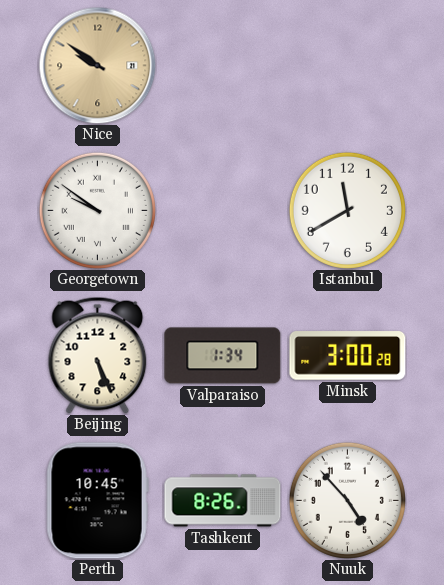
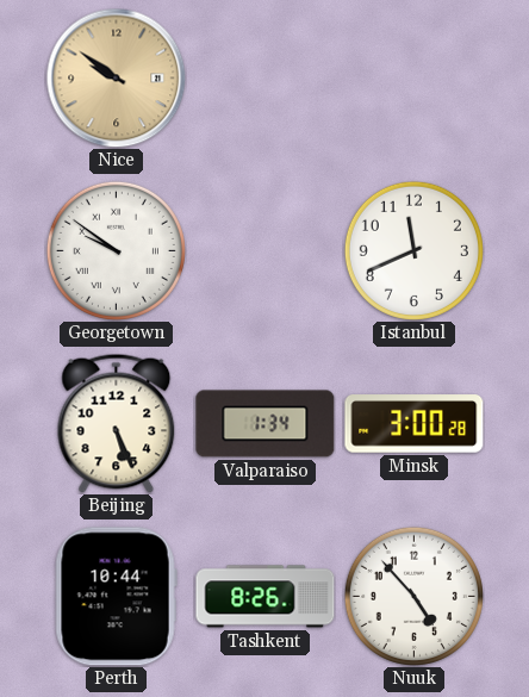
Istanbul: 11:40 -> 11:41 (413, 250)
Perth: 10:45 -> 10:44 (116, 597)
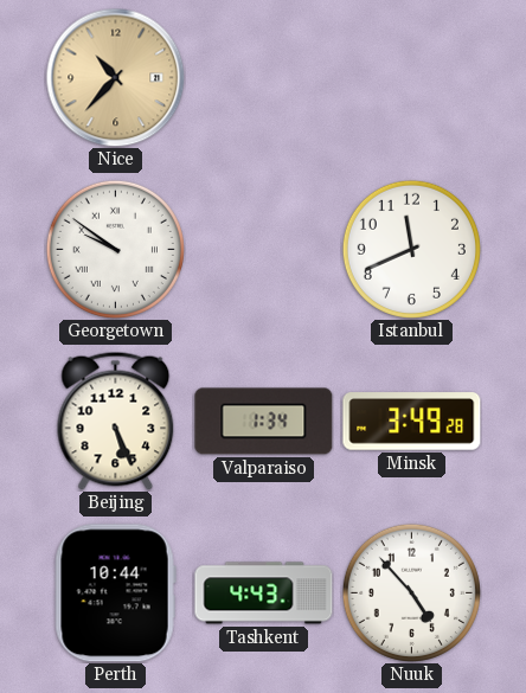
Nice: 9:51 -> 10:37 (115, 77)
Minsk: 3:00 -> 3:49 (412, 422)
Tashkent: 8:26 -> 4:43 (264, 593)
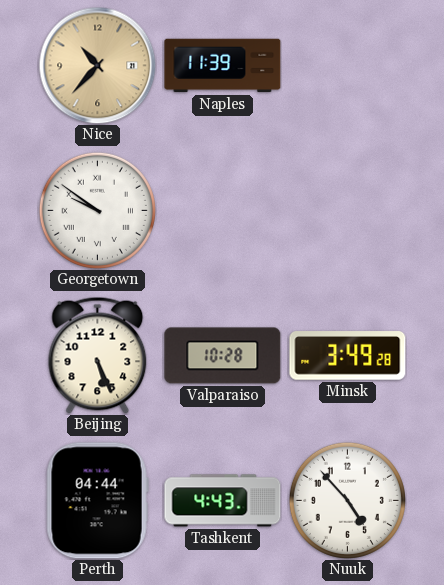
Naples: none -> 11:39 (223, 66)
Istanbul: 11:41 -> none (411, 249)
Valparaiso: 1:34 -> 10:28 (223, 356)
Perth: 10:44 -> 04:44 (97, 501)
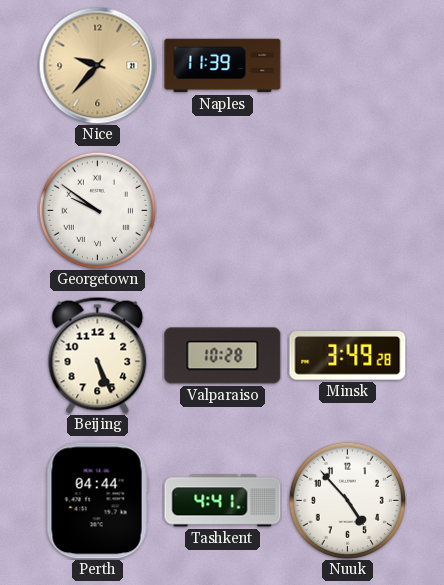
Nice: 10:37 -> 9:37 (97, 65)
Tashkent: 4:43 -> 4:41 (223, 501)
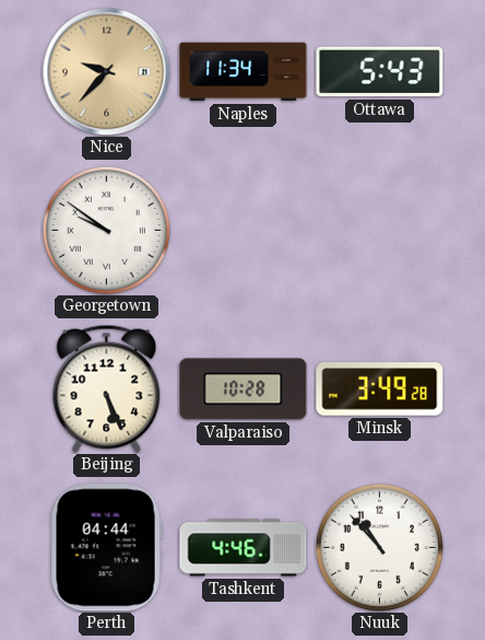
Naples: 11:39 -> 11:34 (244, 72)
Ottawa: none -> 5:43 (380, 72)
Tashkent: 4:41 -> 4:46 (244, 548)
Nuuk: 4:53 -> 10:53 (379, 547)
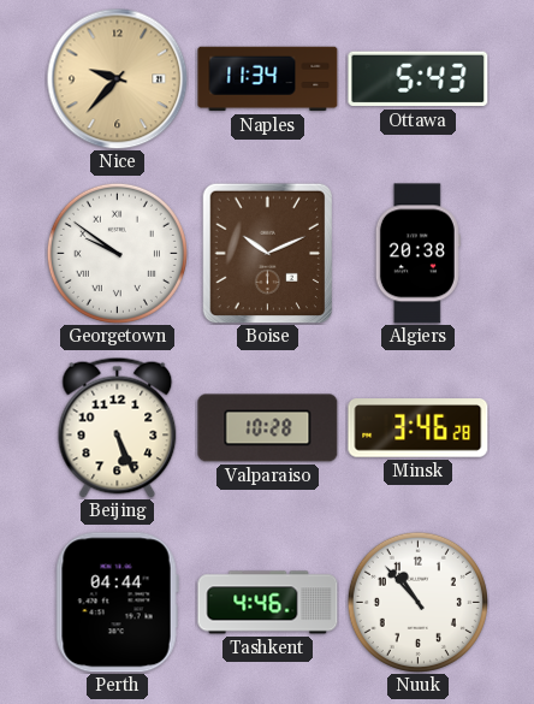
Boise: none -> 10:11 (268, 253)
Algiers: none -> 20:38 (417, 254)
Minsk: 3:49 -> 3:46 (419, 428)
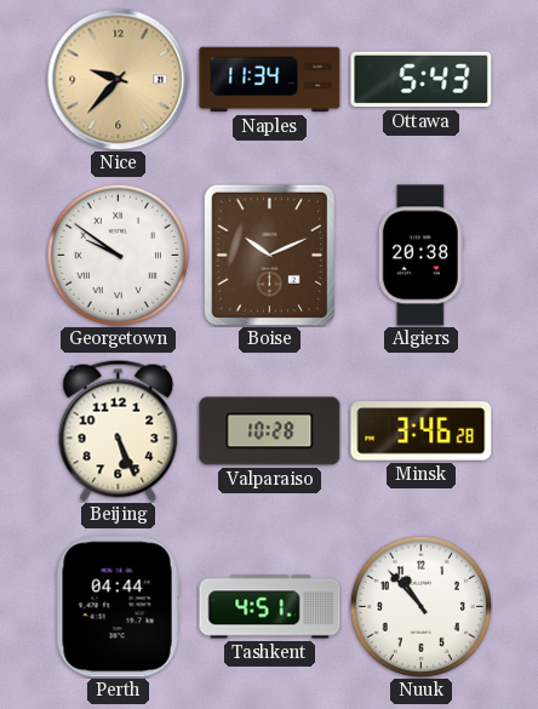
Tashkent: 4:46 -> 4:51 (270, 607)
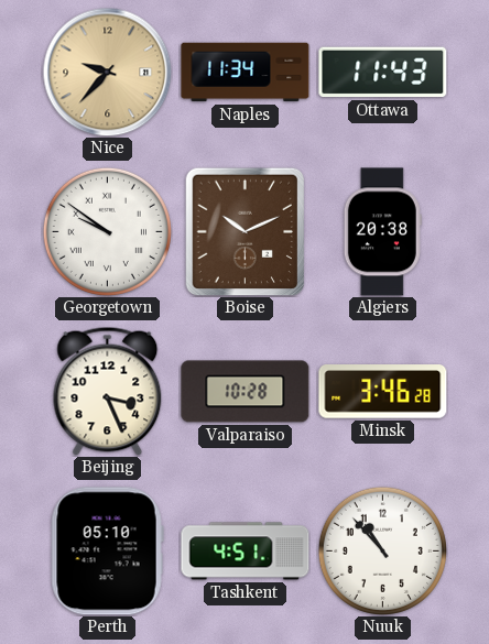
Ottawa: 5:43 -> 11:43 (383, 73)
Beijing: 5:26 -> 3:26 (108, 391)
Perth: 04:44 -> 05:10 (107, 552)
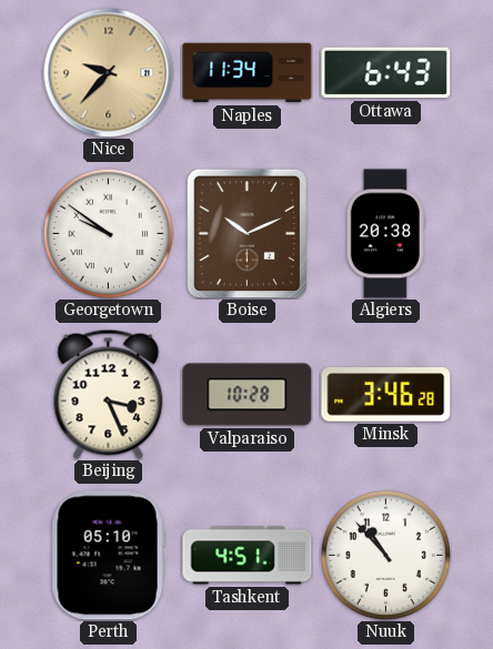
Ottawa: 11:43 -> 6:43 (386, 73)
